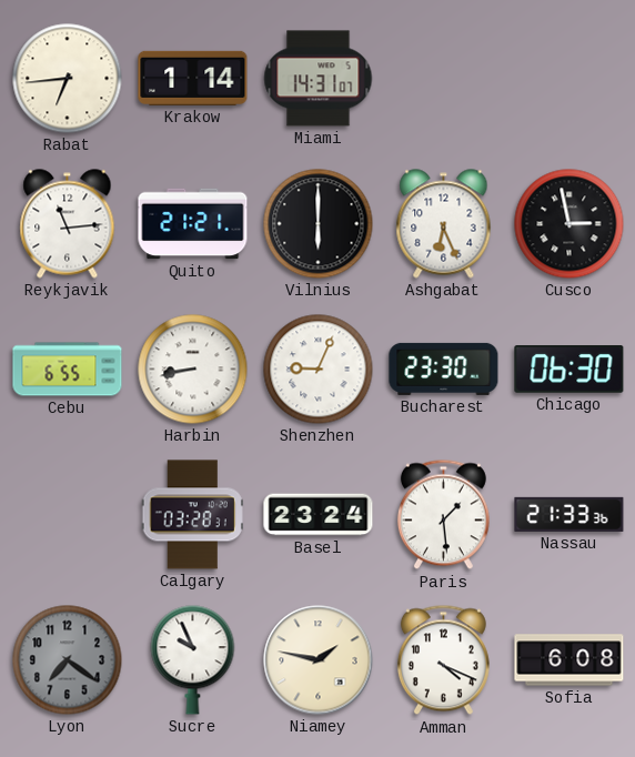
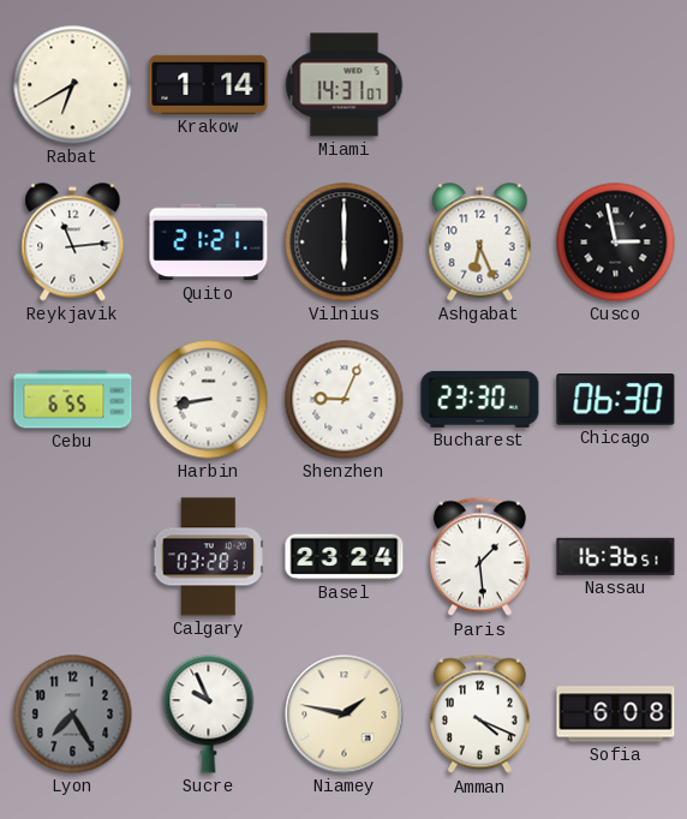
Rabat: 6:44 -> 6:40 (73, 85)
Nassau: 21:33 -> 16:36 (616, 556)
Lyon: 7:21 -> 7:25 (73, 715)
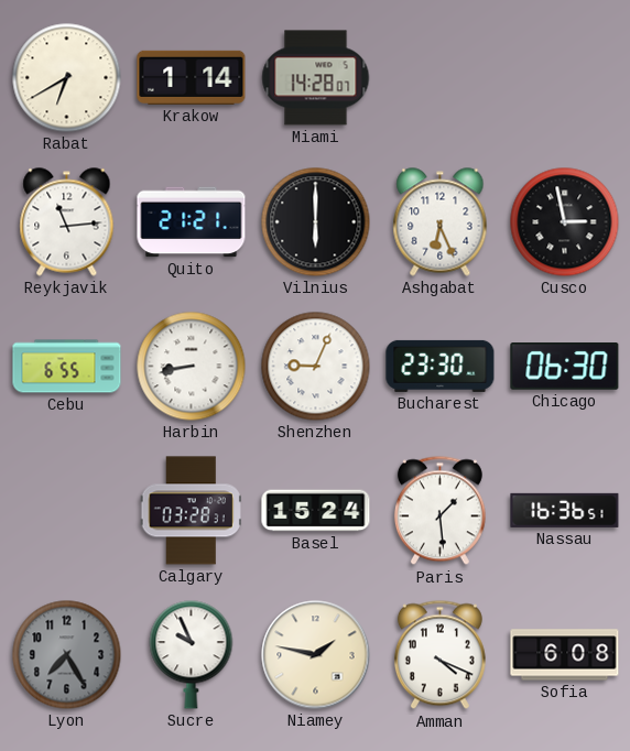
Miami: 14:31 -> 14:28 (316, 78)
Basel: 23:24 -> 15:24 (316, 511)
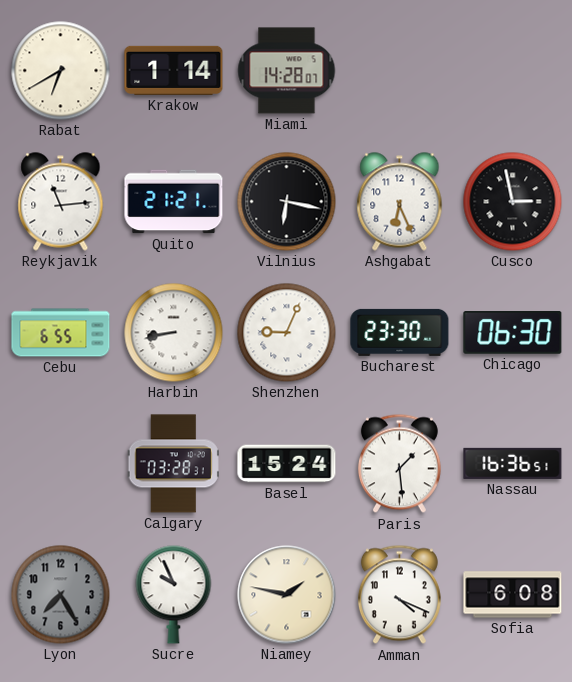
Vilnius: 6:00 -> 6:17 (287, 202)
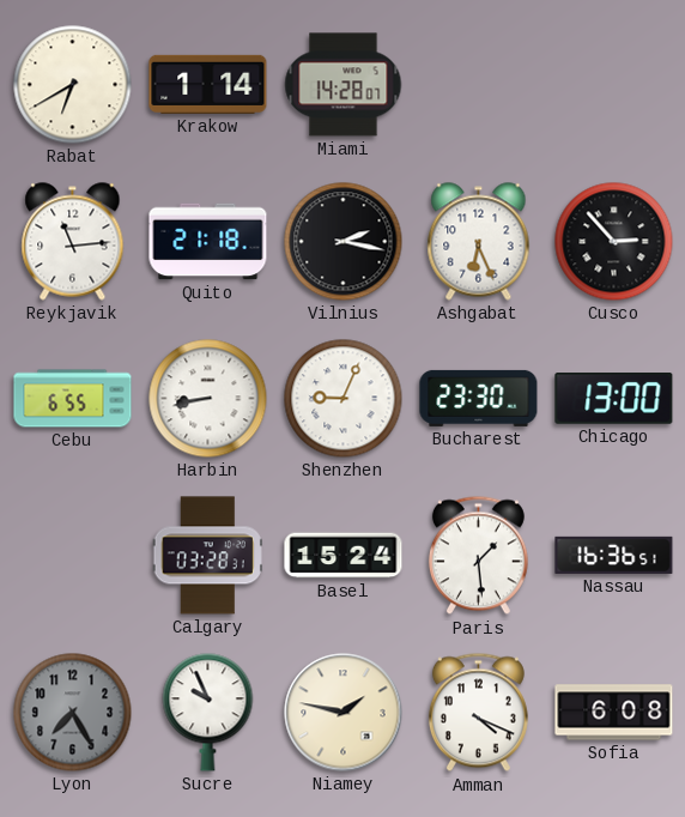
Quito: 21:21 -> 21:18 (208, 242)
Vilnius: 6:17 -> 2:17 (344, 242)
Cusco: 2:58 -> 2:53 (614, 242)
Chicago: 06:30 -> 13:00 (614, 399)
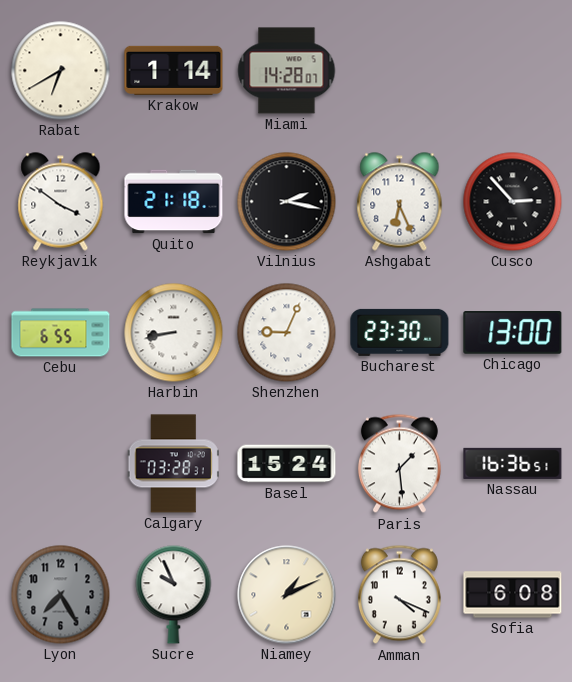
Reykjavik: 11:14 -> 3:51 (61, 202)
Niamey: 1:47 -> 1:11 (287, 595)
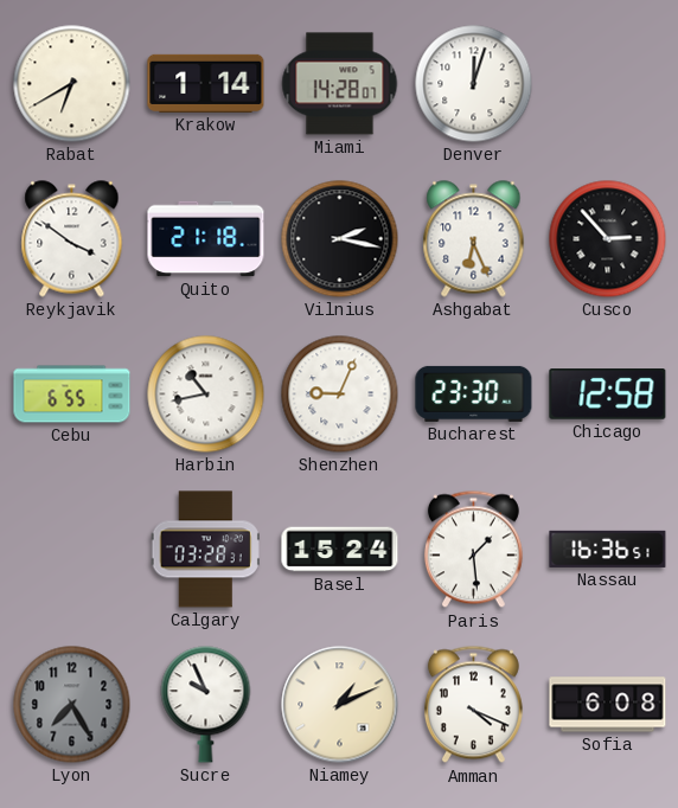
Denver: none -> 12:03 (474, 84)
Harbin: 8:43 -> 10:43 (206, 395)
Chicago: 13:00 -> 12:58 (608, 395)
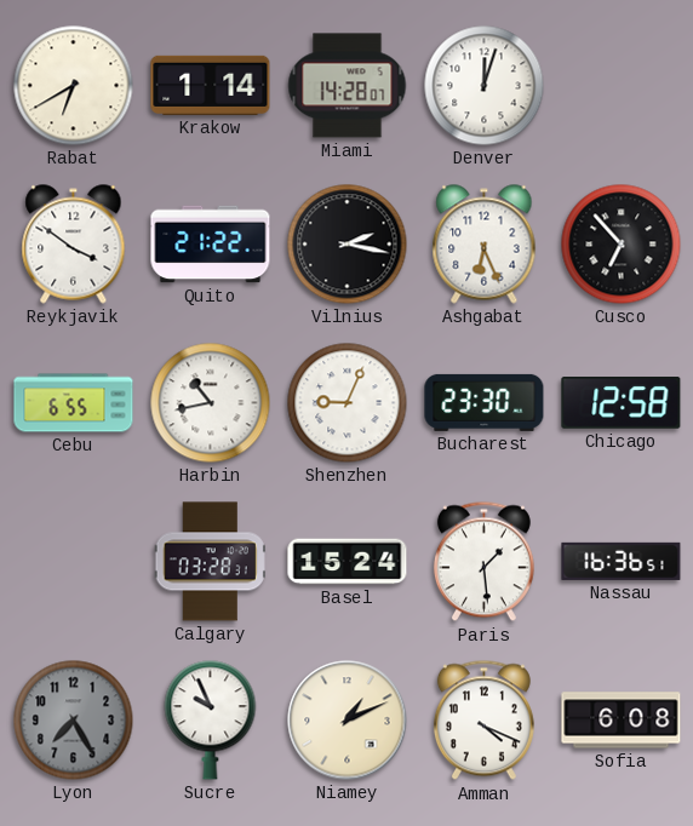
Quito: 21:18 -> 21:22 (211, 245)
Cusco: 2:53 -> 6:53 (622, 245)
